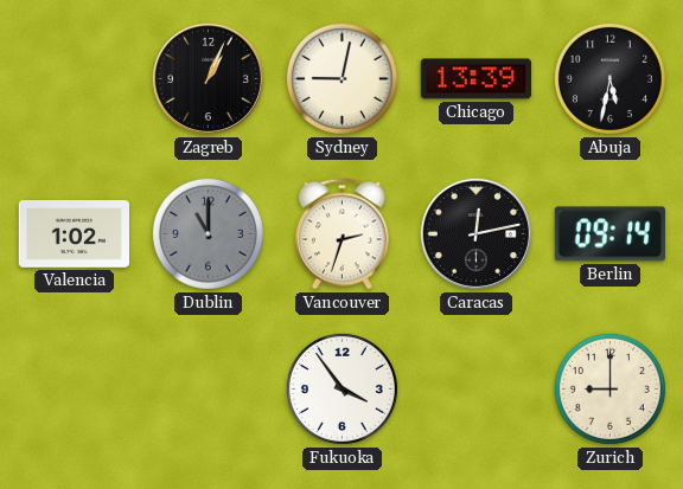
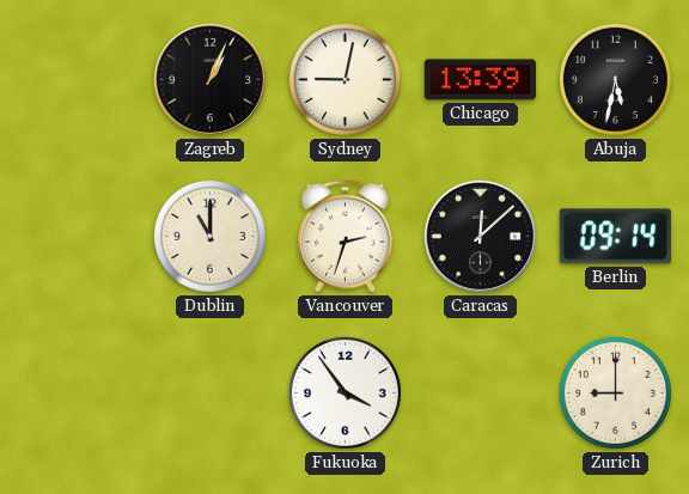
Valencia: 1:02 -> none (74, 234)
Dublin dial: grey -> cream (209, 236)
Caracas: 12:13 -> 12:08 (480, 236)
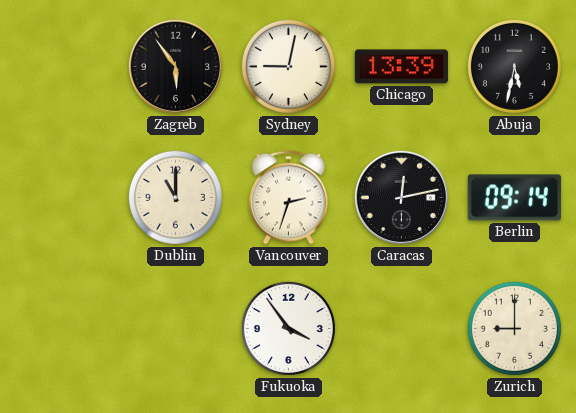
Zagreb: 1:04 -> 5:54 (175, 66)
Caracas: 12:08 -> 12:13 (401, 197)
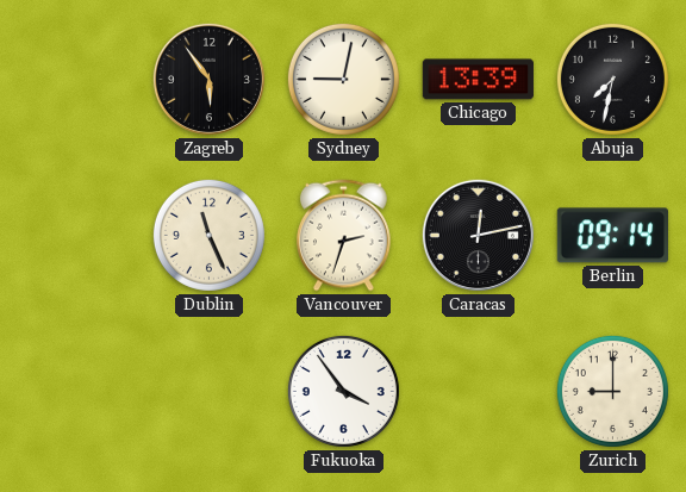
Abuja: 5:32 -> 7:32 (612, 79)
Dublin: 11:00 -> 11:26 (208, 235)
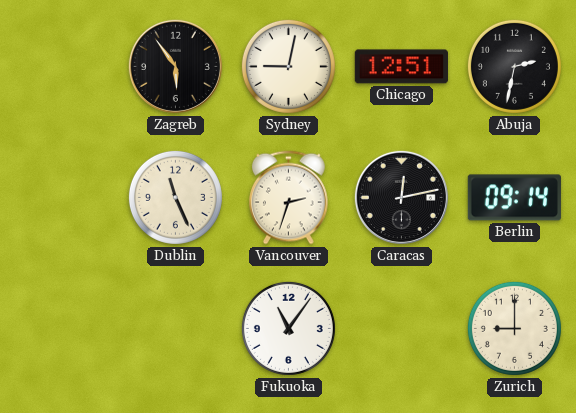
Chicago: 13:39 -> 12:51 (401, 67)
Abuja: 7:32 -> 2:32 (514, 66)
Fukuoka: 3:54 -> 11:06 (288, 328)
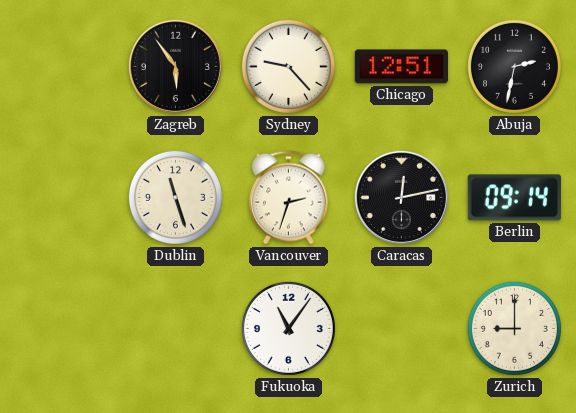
Sydney: 9:02 -> 9:23 (288, 66)
Dublin: 11:26 -> 11:27 (175, 197)
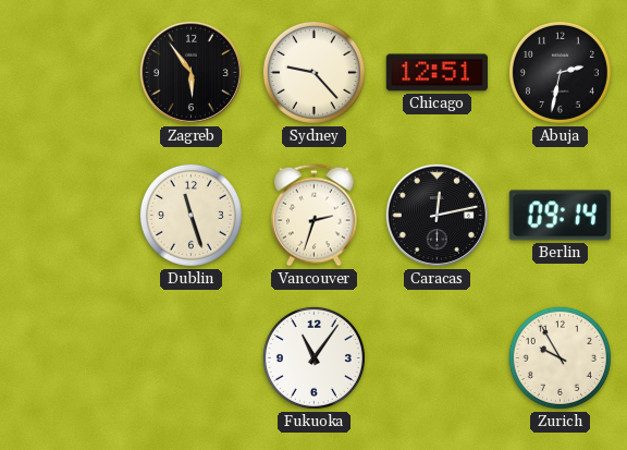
Zurich: 9:00 -> 9:55 (560, 357)
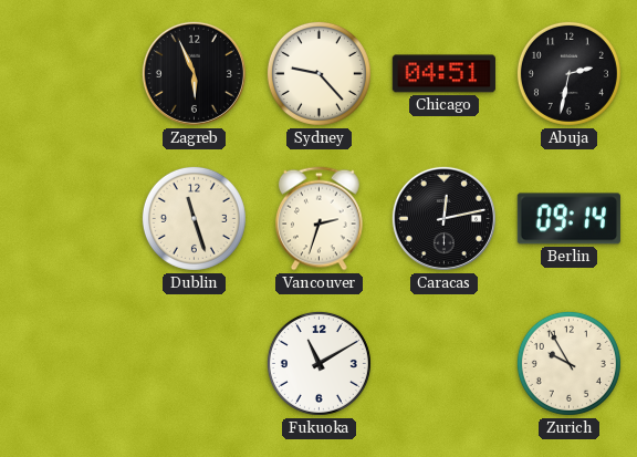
Zagreb: 5:54 -> 5:56 (194, 73)
Chicago: 12:51 -> 04:51 (443, 74)
Fukuoka: 11:06 -> 11:10 (318, 363)
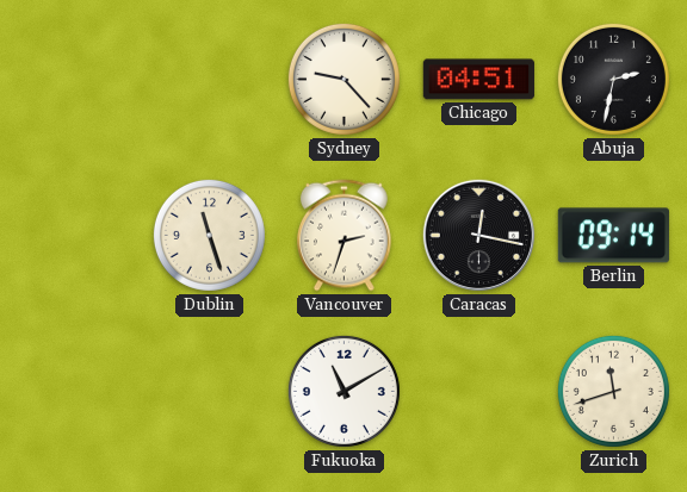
Zagreb: 5:56 -> none (194, 73)
Caracas: 12:13 -> 12:17 (478, 235)
Zurich: 9:55 -> 11:42 (613, 391)
